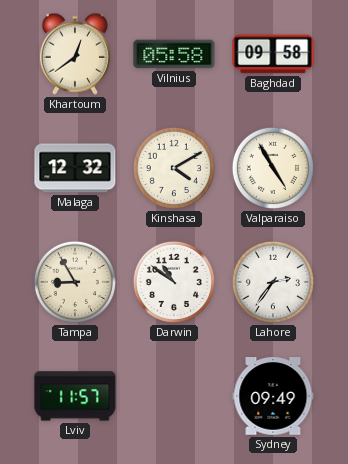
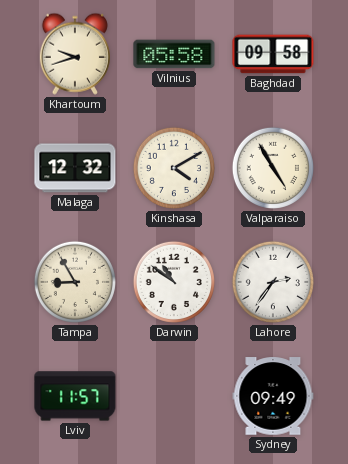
Khartoum: 12:39 -> 9:42 (75, 54)
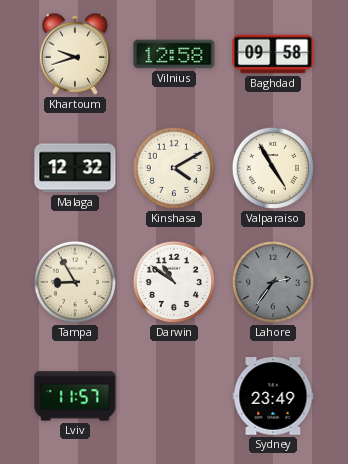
Vilnius: 05:58 -> 12:58 (174, 54)
Lahore dial: white -> grey (273, 282)
Sydney: 09:49 -> 23:49 (273, 396)
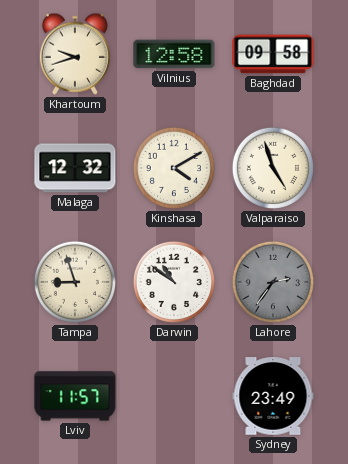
Valparaiso: 4:55 -> 4:57 (273, 168)
Tampa: 8:55 -> 8:57 (75, 282)
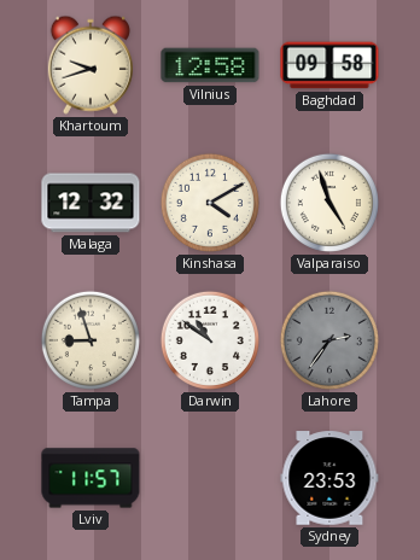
Sydney: 23:49 -> 23:53 (329, 478)
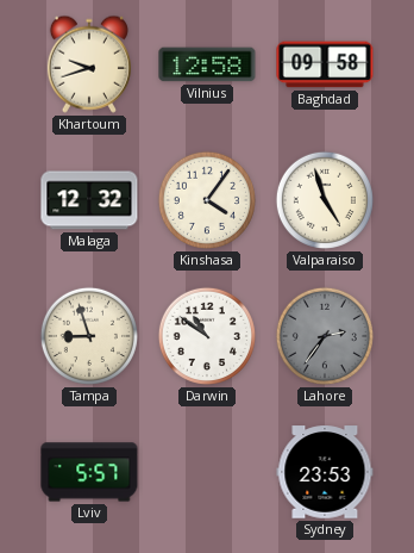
Kinshasa: 4:10 -> 4:06 (207, 200)
Lviv: 11:57 -> 5:57 (89, 472)
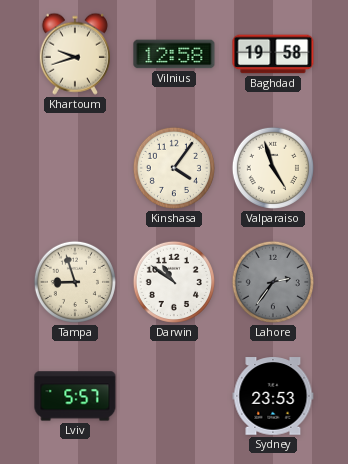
Baghdad: 09:58 -> 19:58 (273, 54)
Malaga: 12:32 -> none (89, 200)
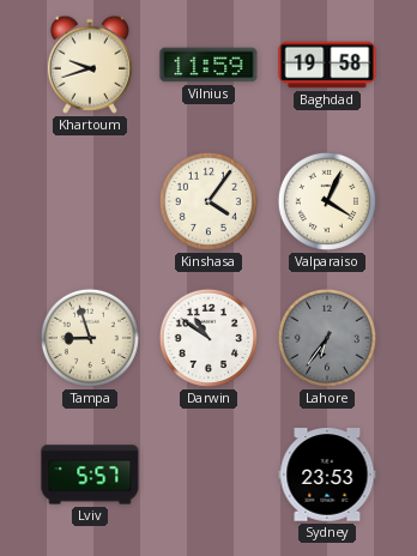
Vilnius: 12:58 -> 11:59 (208, 65)
Valparaiso: 4:57 -> 4:04 (327, 201)
Lahore: 2:36 -> 6:36 (327, 338)
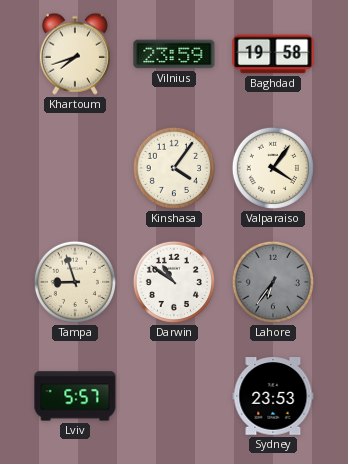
Khartoum: 9:42 -> 7:42 (75, 54)
Vilnius: 11:59 -> 23:59 (174, 54)
Valparaiso: 4:04 -> 4:06 (273, 168)
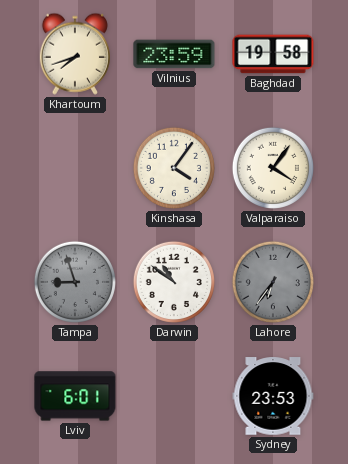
Tampa dial: cream -> grey (75, 282)
Lviv: 5:57 -> 6:01 (75, 396)
